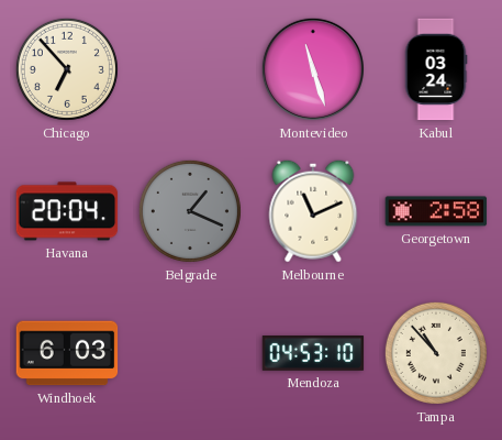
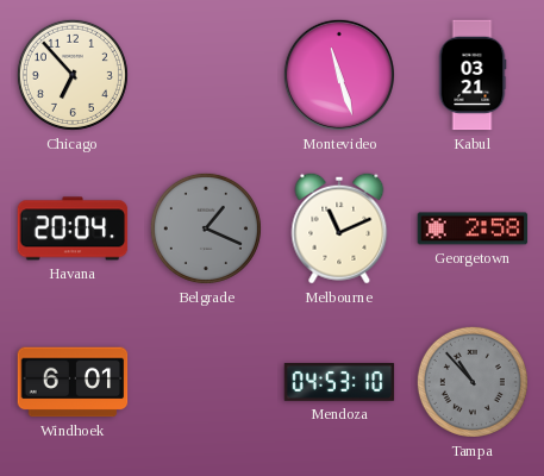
Kabul: 03:24 -> 03:21 (473, 75)
Windhoek: 6:03 -> 6:01 (73, 382)
Tampa dial: cream -> grey (473, 382)
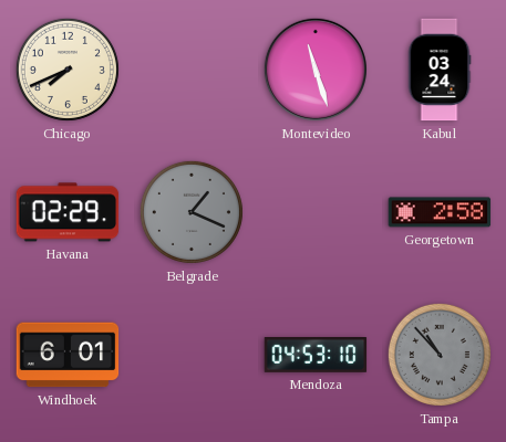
Chicago: 6:53 -> 7:41 (68, 70)
Kabul: 03:21 -> 03:24 (440, 70)
Havana: 20:04 -> 02:29 (68, 212)
Melbourne: 11:11 -> none (339, 228)
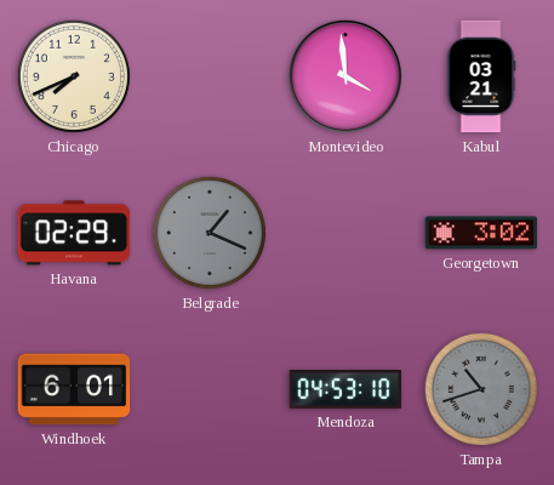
Montevideo: 11:27 -> 3:59 (345, 76)
Kabul: 03:24 -> 03:21 (481, 76)
Georgetown: 2:58 -> 3:02 (481, 233)
Tampa: 10:53 -> 10:42 (481, 389)
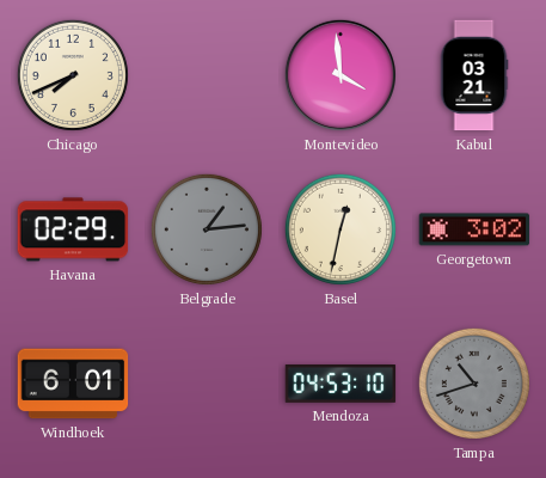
Belgrade: 1:19 -> 1:14 (207, 229)
Basel: none -> 12:32 (341, 229)
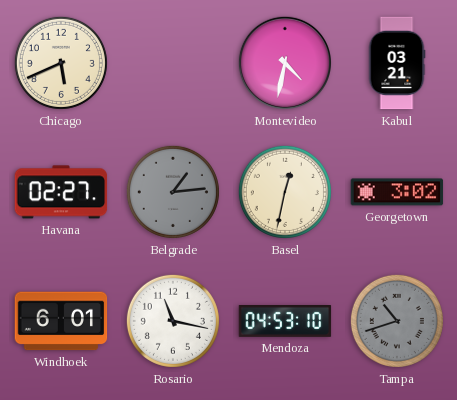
Chicago: 7:41 -> 5:41 (61, 63)
Montevideo: 3:59 -> 4:32 (285, 63)
Havana: 02:29 -> 02:27 (61, 192)
Rosario: none -> 11:17 (173, 321)
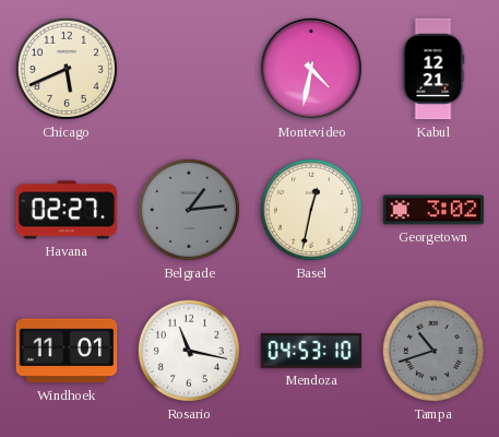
Kabul: 03:21 -> 12:21 (433, 69)
Windhoek: 6:01 -> 11:01 (67, 351)
